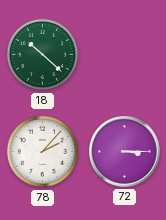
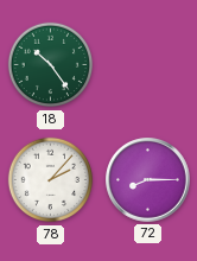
18: 10:22 -> 10:24 (51, 65)
72: 3:15 -> 8:15 (148, 180)
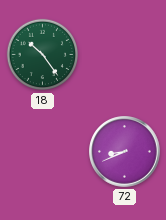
78: 2:07 -> none (51, 180)
72: 8:15 -> 8:41 (125, 152)
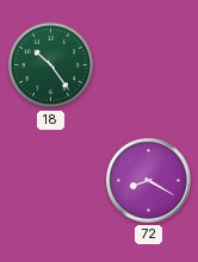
72: 8:41 -> 8:20 (149, 181)
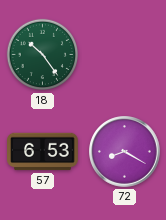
57: none -> 6:53 (43, 152)
